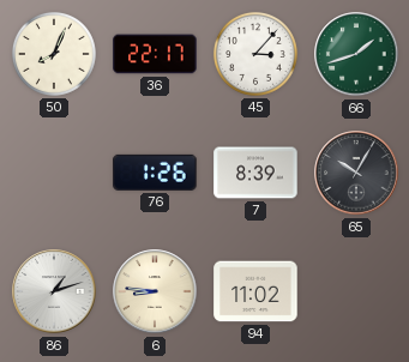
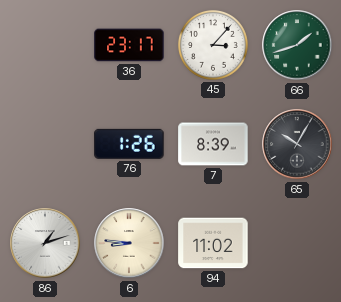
50: 8:04 -> none (54, 54)
36: 22:17 -> 23:17 (129, 45)
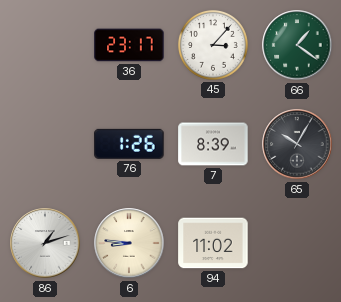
66: 1:42 -> 1:21 (297, 45)
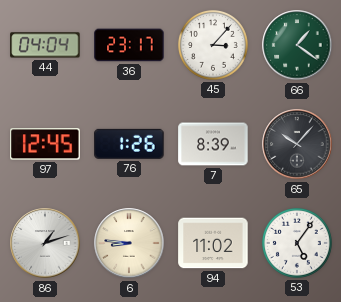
44: none -> 04:04 (45, 45)
97: none -> 12:45 (45, 144)
65: 10:05 -> 10:07 (297, 144)
53: none -> 5:06 (297, 243)
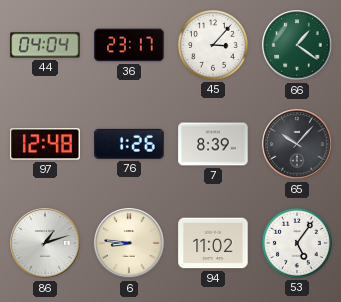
97: 12:45 -> 12:48 (45, 144)
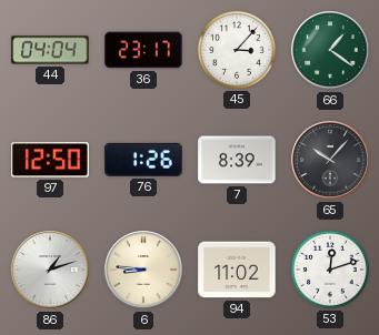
97: 12:48 -> 12:50 (50, 160)
53: 5:06 -> 12:12 (330, 270)
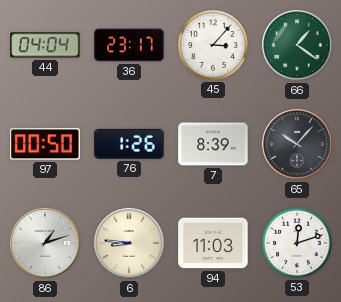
97: 12:50 -> 00:50 (45, 144)
94: 11:02 -> 11:03 (213, 243)
